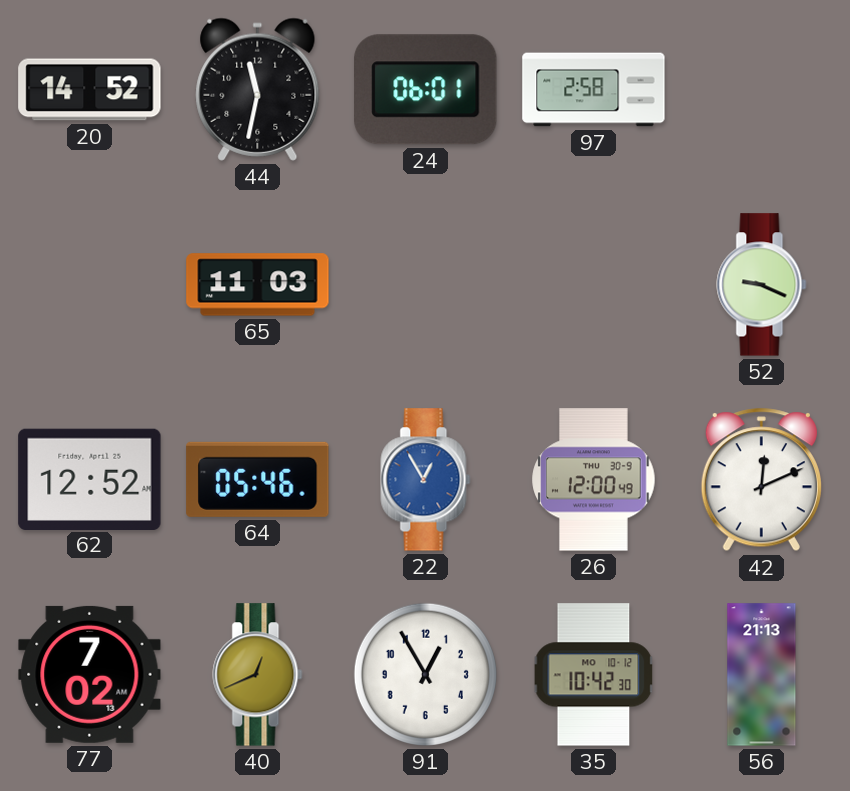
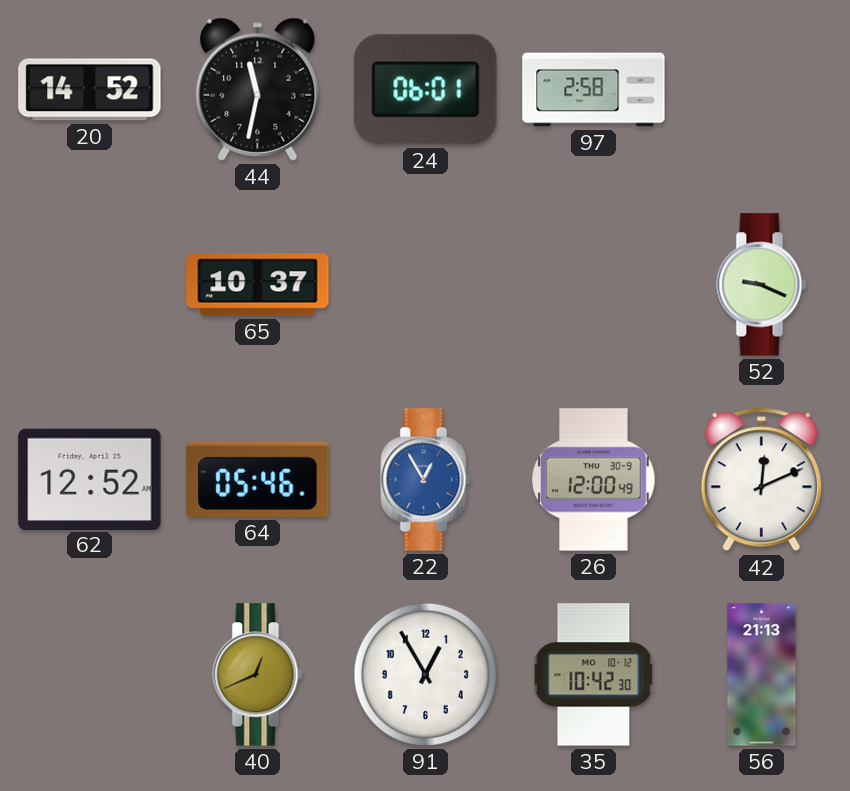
65: 11:03 -> 10:37 (258, 285)
77: 7:02 -> none (90, 674)
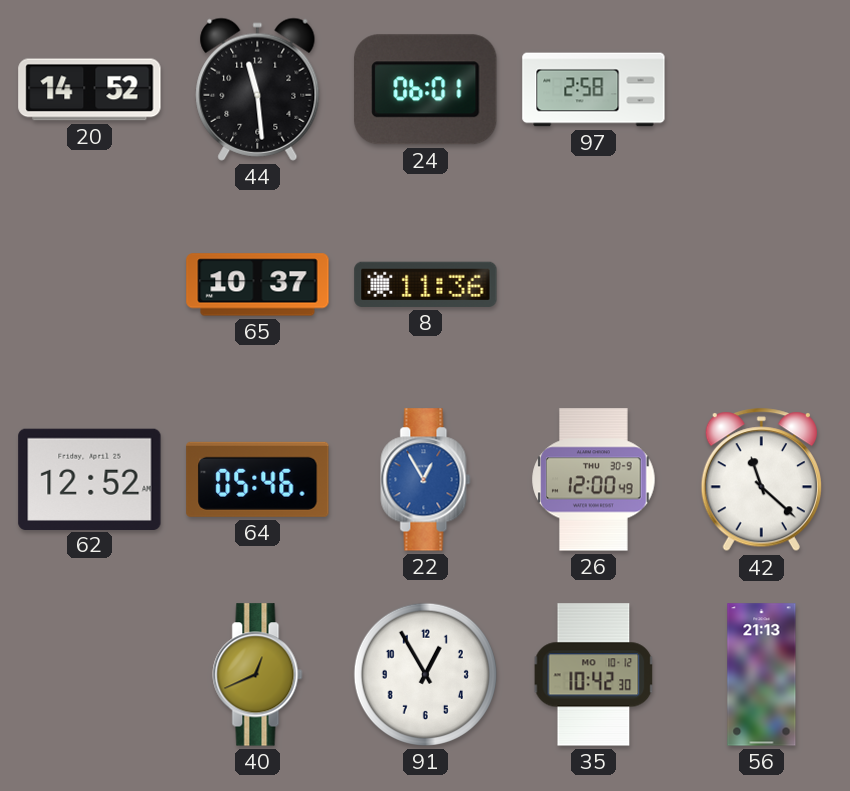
44: 11:32 -> 11:29 (258, 89)
8: none -> 11:36 (426, 284)
52: 9:19 -> none (762, 285)
42: 12:11 -> 11:22 (761, 480)
